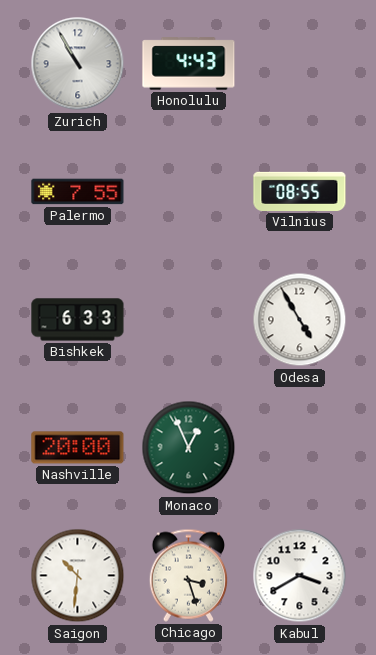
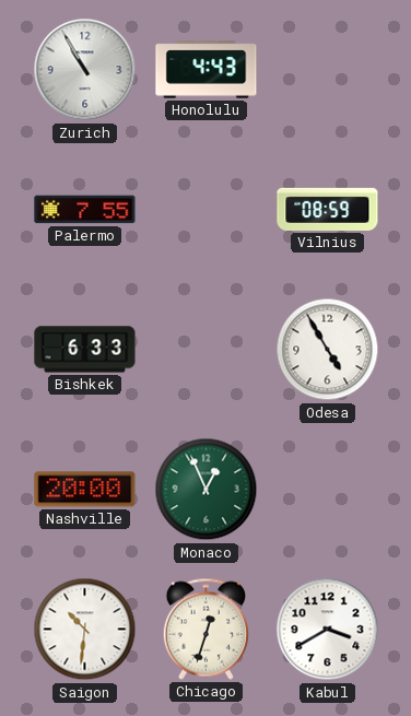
Vilnius: 08:55 -> 08:59 (328, 209)
Chicago: 3:27 -> 12:33 (205, 629)
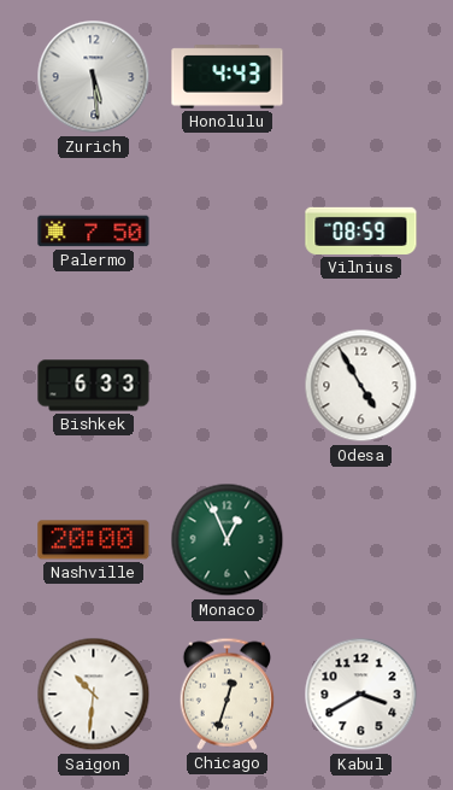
Zurich: 10:55 -> 5:29 (94, 77)
Palermo: 7:55 -> 7:50 (94, 232)
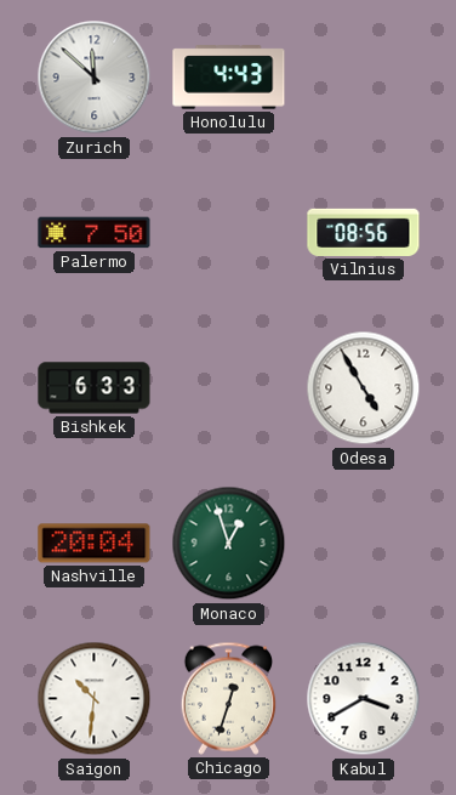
Zurich: 5:29 -> 11:52 (95, 78)
Vilnius: 08:59 -> 08:56 (364, 232)
Nashville: 20:00 -> 20:04 (95, 544)
Monaco: 12:56 -> 12:57 (229, 544)
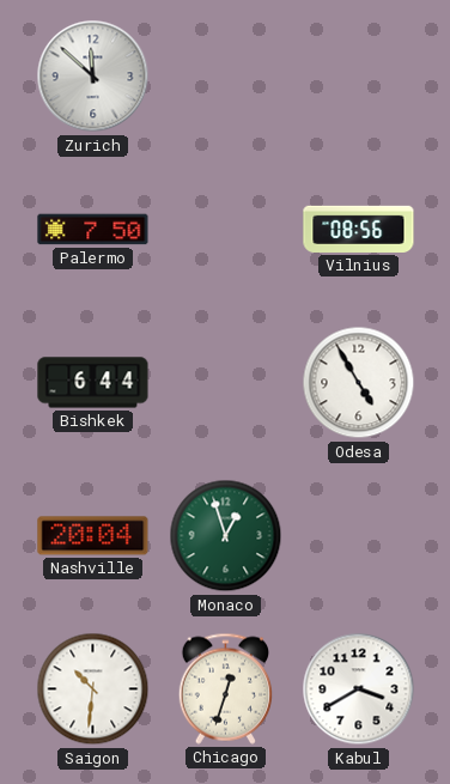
Honolulu: 4:43 -> none (229, 78)
Bishkek: 6:33 -> 6:44 (93, 383)
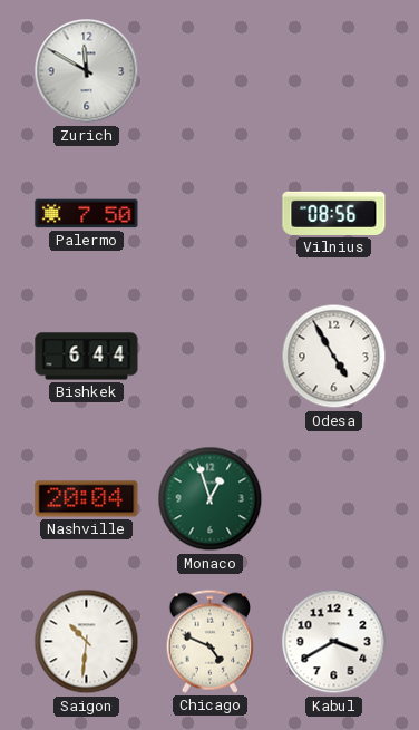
Zurich: 11:52 -> 11:50 (87, 71)
Chicago: 12:33 -> 4:49 (209, 641)
